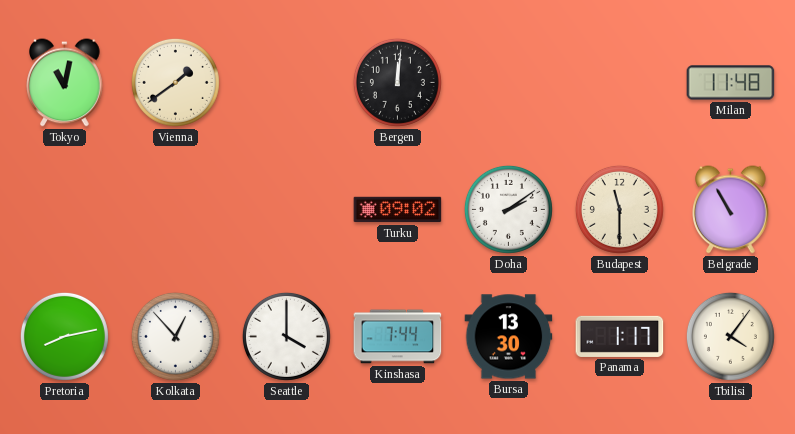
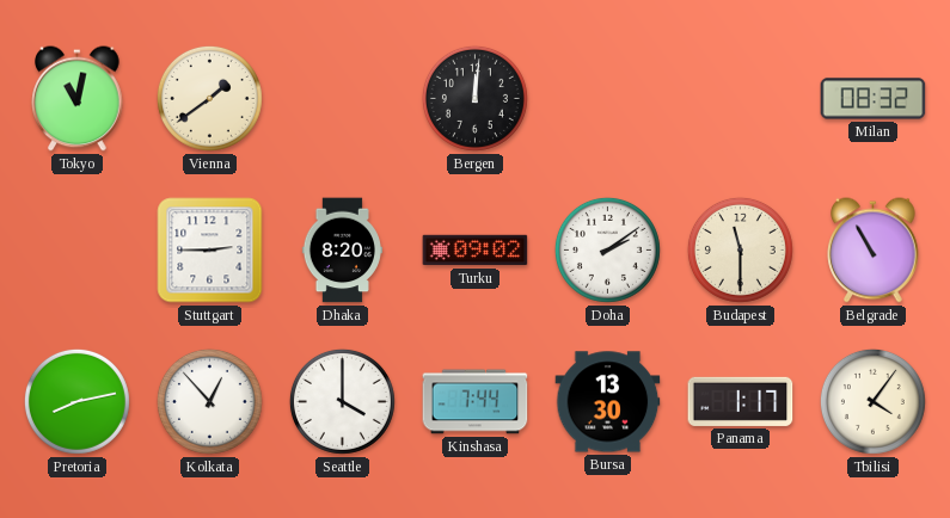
Milan: 11:48 -> 08:32 (874, 99)
Stuttgart: none -> 2:45 (210, 251)
Dhaka: none -> 8:20 (342, 251)
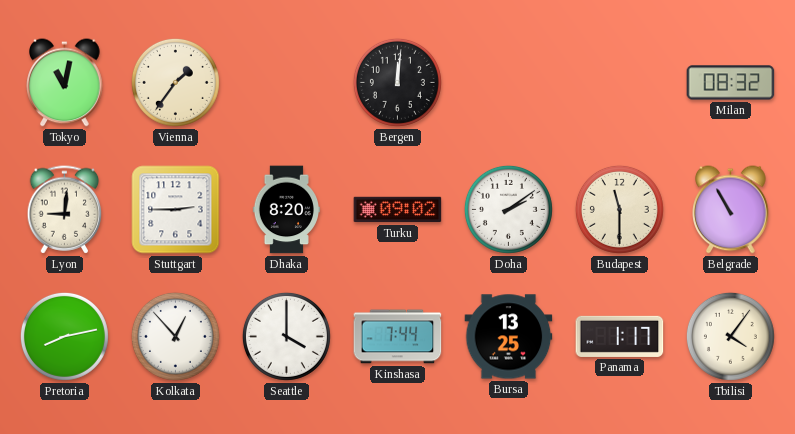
Vienna: 1:39 -> 1:36 (175, 82)
Lyon: none -> 9:01 (65, 210)
Bursa: 13:30 -> 13:25 (509, 337)
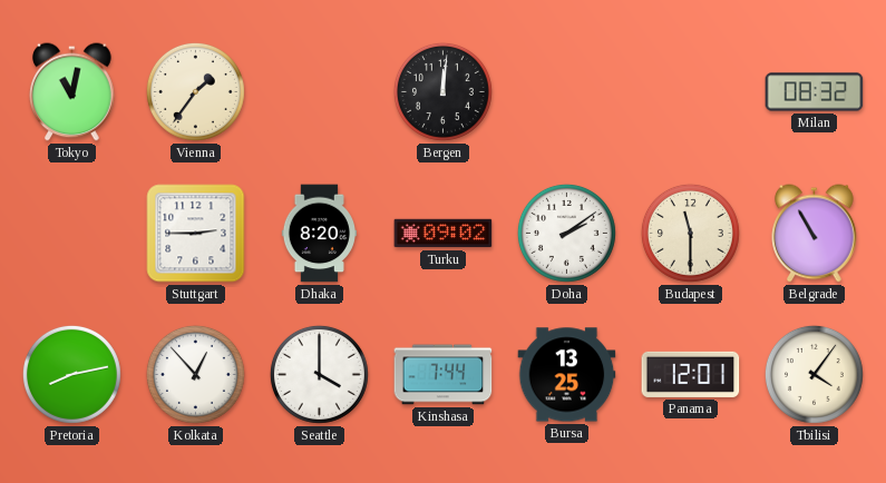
Lyon: 9:01 -> none (65, 210)
Panama: 1:17 -> 12:01 (691, 374)
